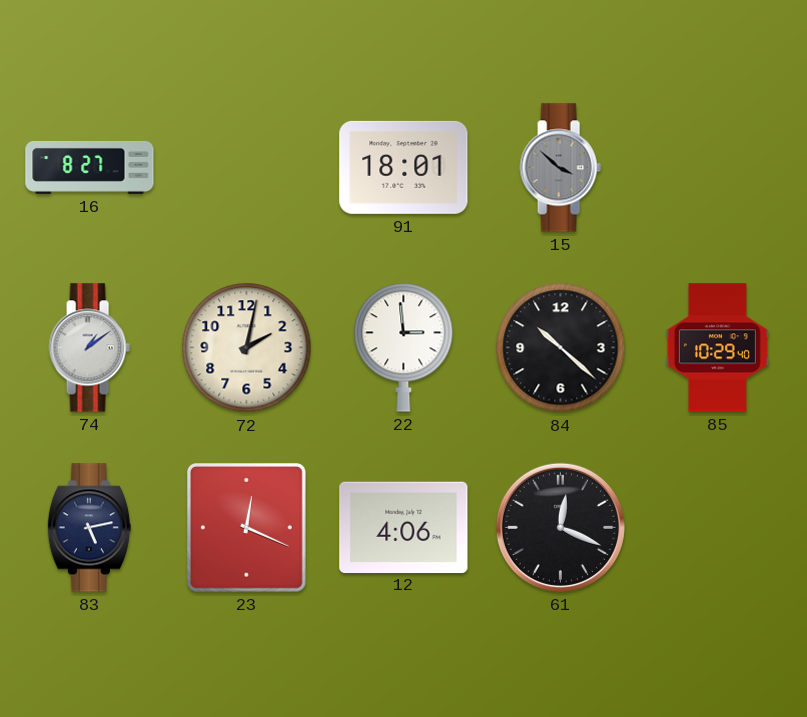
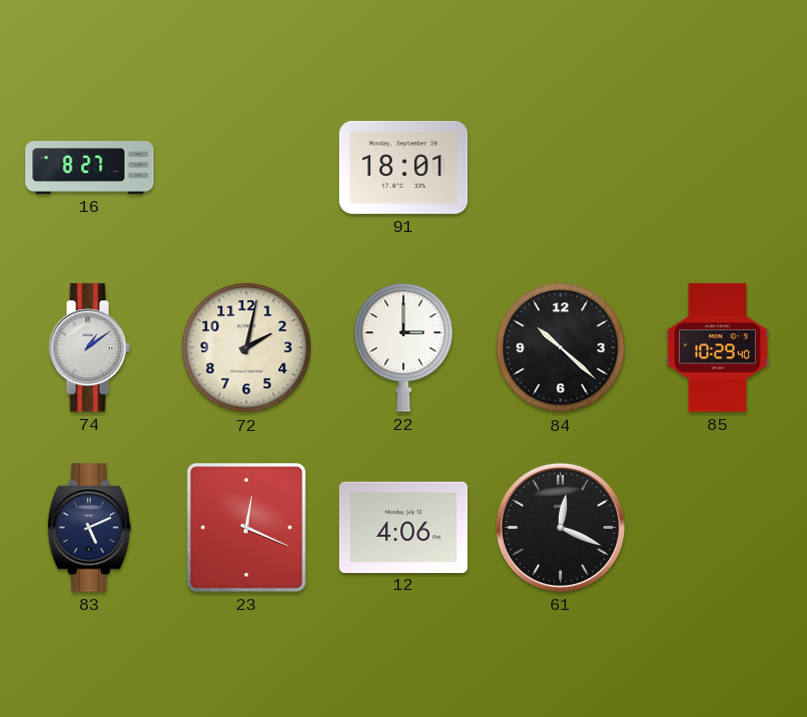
15: 3:52 -> none (560, 168)
22: 2:59 -> 3:00 (404, 347)
83: 5:13 -> 5:11 (89, 528)
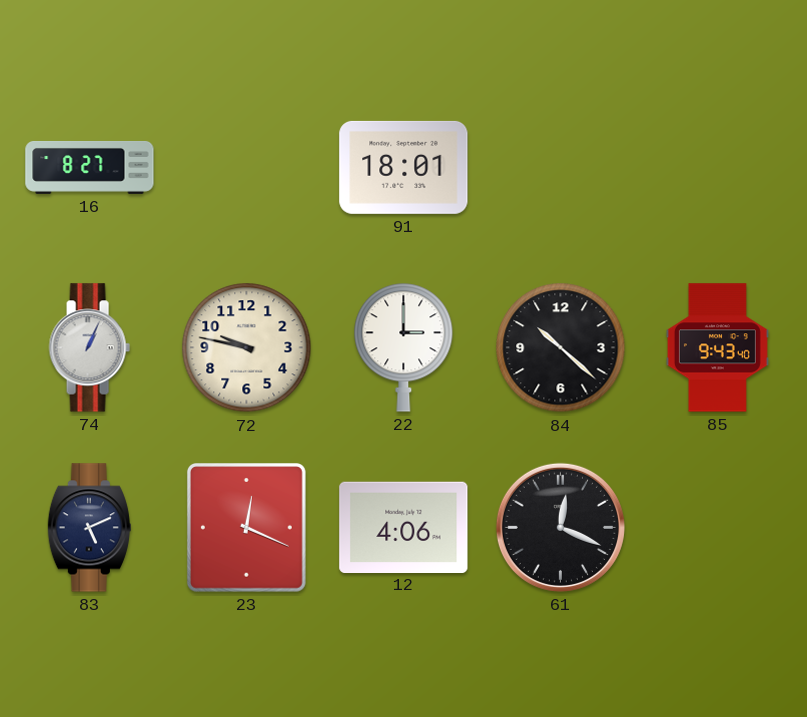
74: 1:09 -> 1:04 (89, 348)
72: 2:02 -> 9:47 (247, 348)
85: 10:29 -> 9:43 (717, 348)
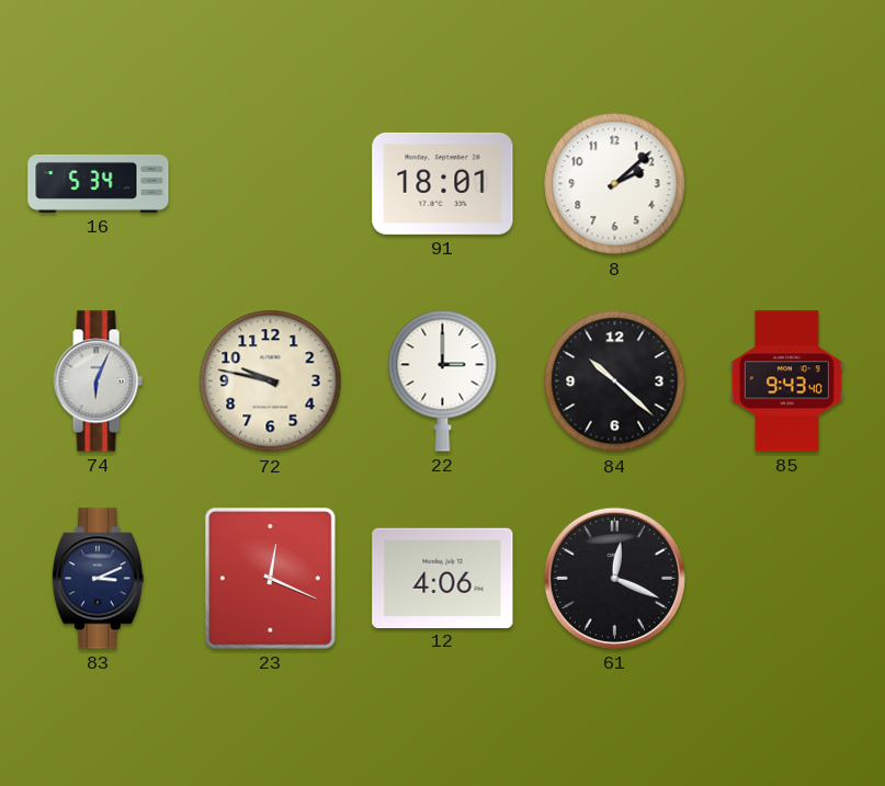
16: 8:27 -> 5:34 (99, 183)
8: none -> 2:08 (615, 184)
74: 1:04 -> 6:04 (98, 381)
83: 5:11 -> 3:11 (98, 579)
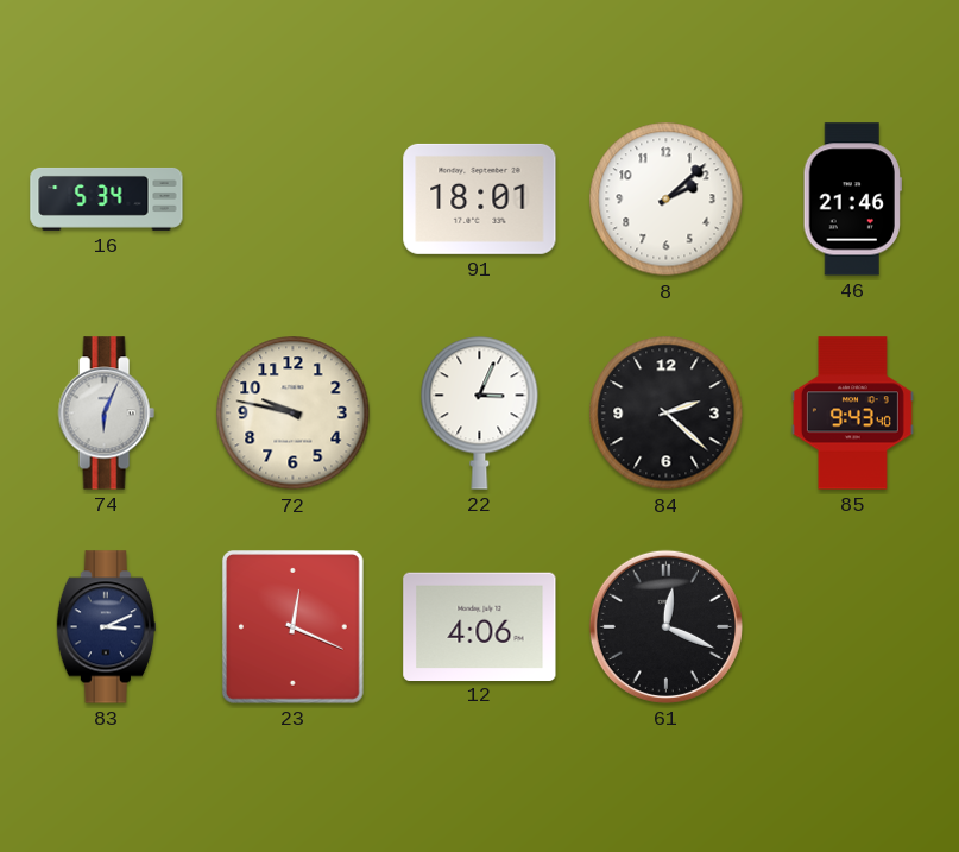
46: none -> 21:46 (852, 200)
22: 3:00 -> 3:04 (480, 412)
84: 10:22 -> 2:22 (667, 414)
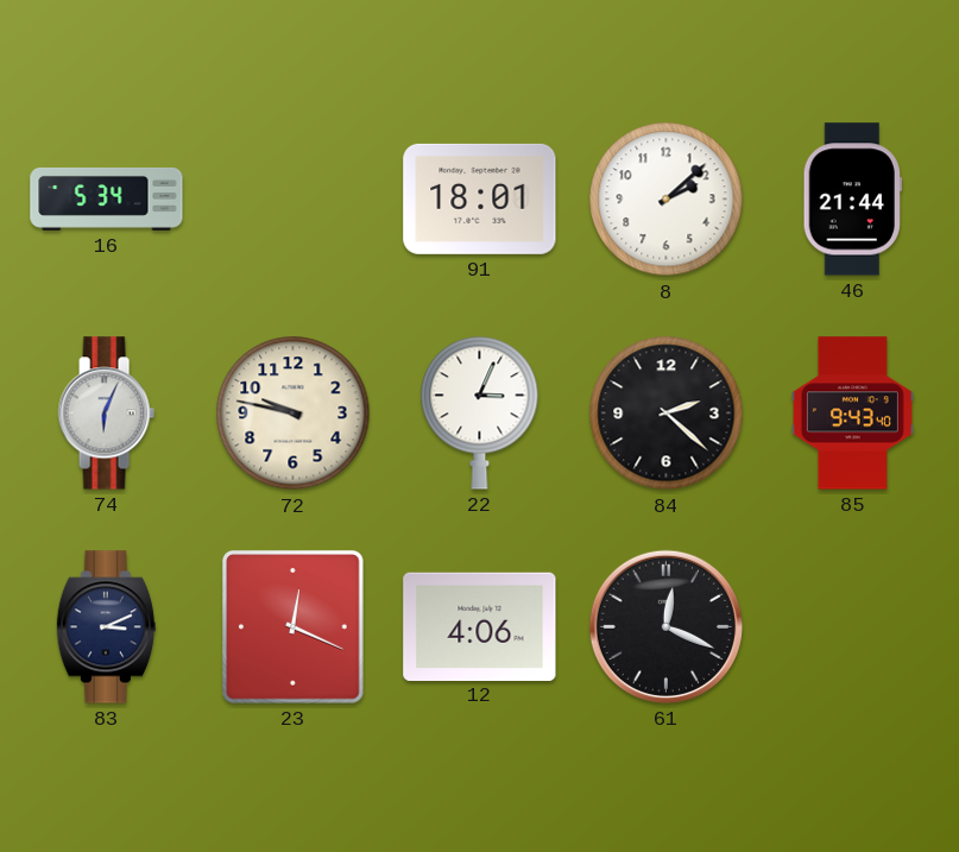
46: 21:46 -> 21:44 (852, 200)
